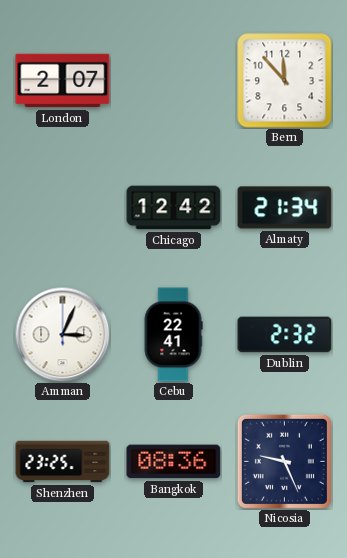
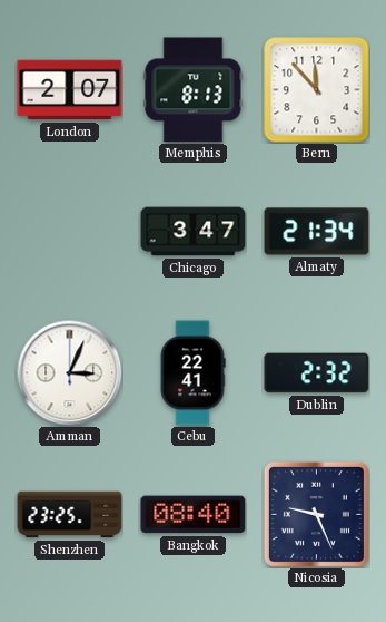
Memphis: none -> 8:13 (194, 90)
Chicago: 12:42 -> 3:47 (194, 232)
Bangkok: 08:36 -> 08:40 (194, 515)
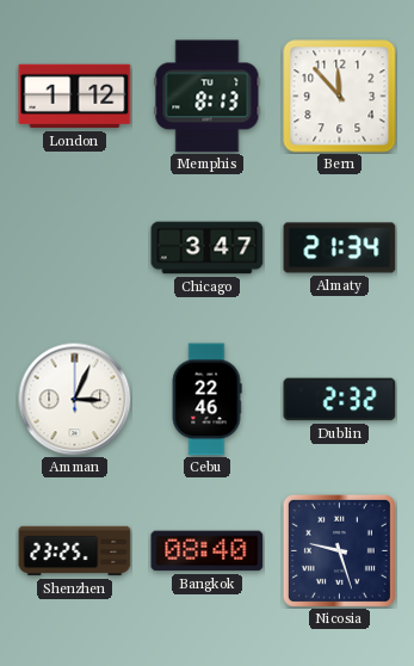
London: 2:07 -> 1:12 (75, 97)
Cebu: 22:41 -> 22:46 (206, 400)
Nicosia: 9:26 -> 9:27 (339, 550)
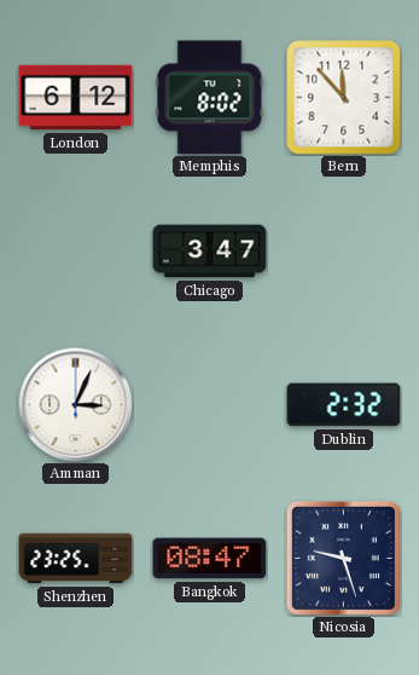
London: 1:12 -> 6:12 (76, 98)
Memphis: 8:13 -> 8:02 (210, 98)
Almaty: 21:34 -> none (340, 248)
Cebu: 22:46 -> none (206, 400)
Bangkok: 08:40 -> 08:47 (210, 559)
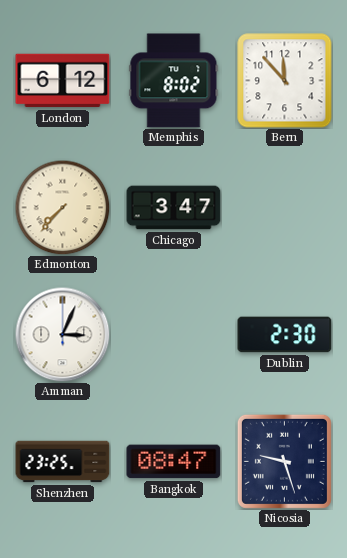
Edmonton: none -> 7:37 (62, 207)
Dublin: 2:32 -> 2:30 (285, 335)
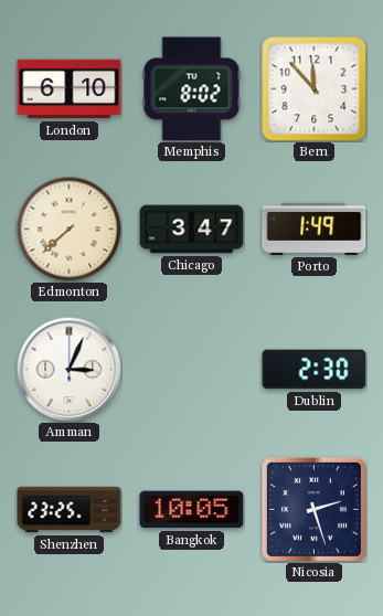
London: 6:12 -> 6:10 (70, 89)
Edmonton: 7:37 -> 7:38 (68, 229)
Porto: none -> 1:49 (315, 229)
Bangkok: 08:47 -> 10:05 (192, 510)
Nicosia: 9:27 -> 2:27 (313, 509)
